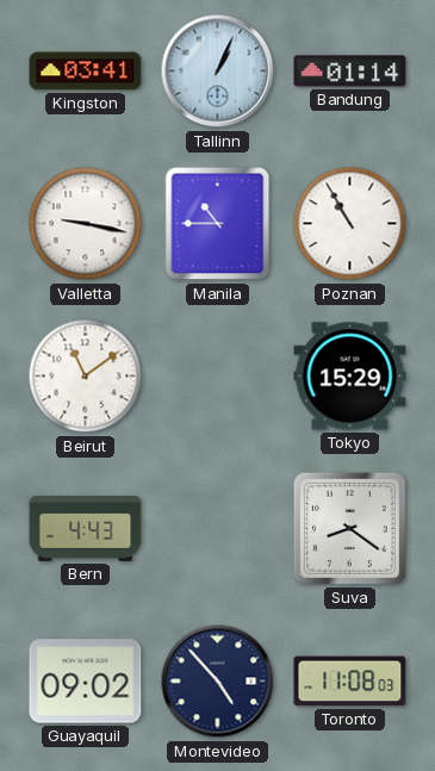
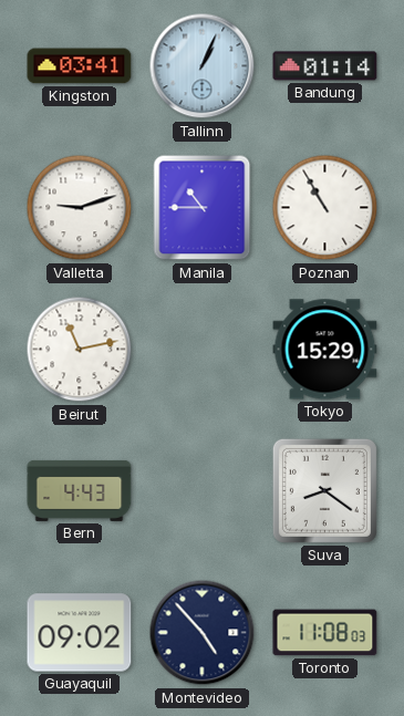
Valletta: 9:17 -> 9:12 (80, 208)
Beirut: 11:09 -> 11:13 (80, 350)
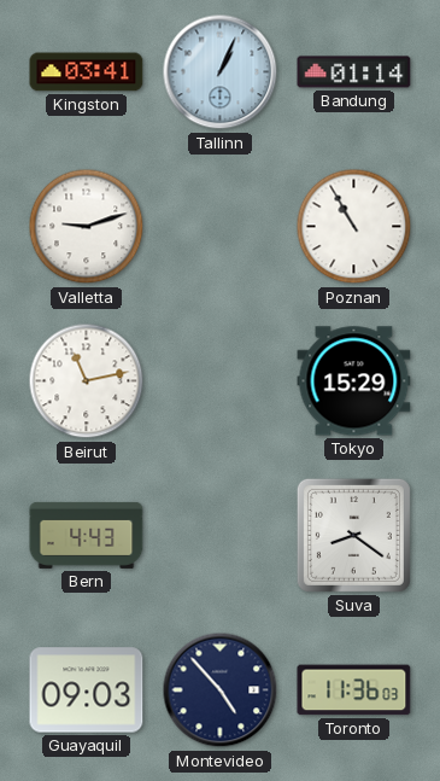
Manila: 10:45 -> none (203, 208)
Guayaquil: 09:02 -> 09:03 (87, 690)
Toronto: 11:08 -> 11:36 (354, 690)
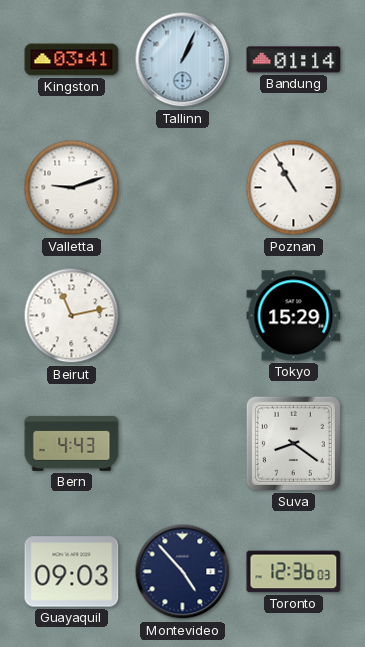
Toronto: 11:36 -> 12:36 (294, 572)
